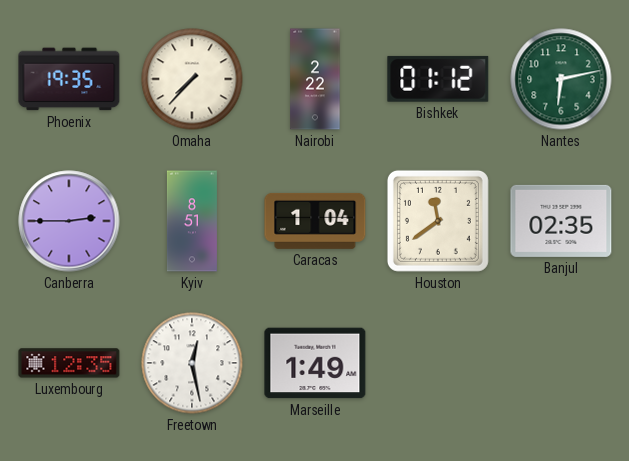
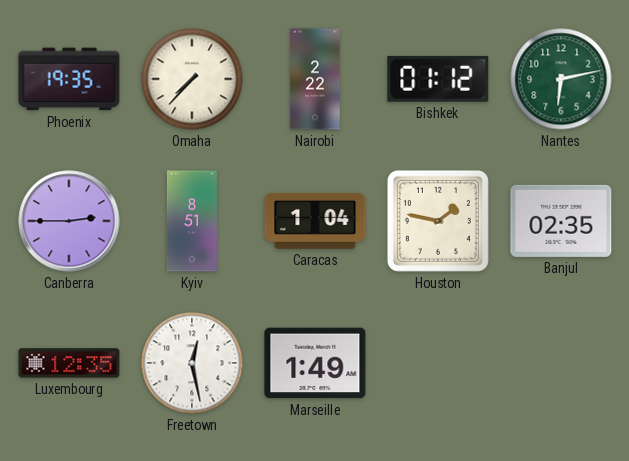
Houston: 11:39 -> 1:47 (438, 221)
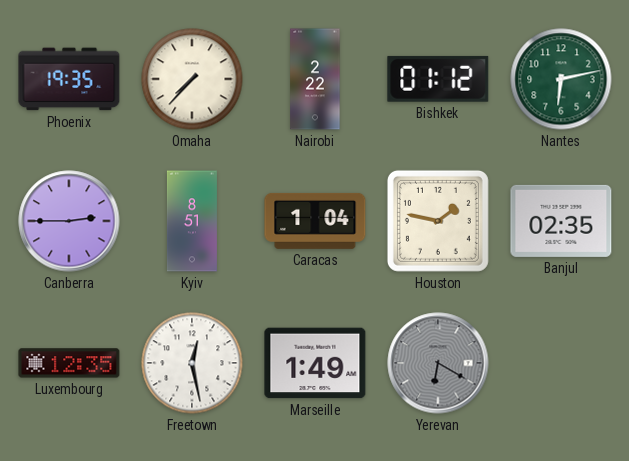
Yerevan: none -> 6:20 (438, 363)
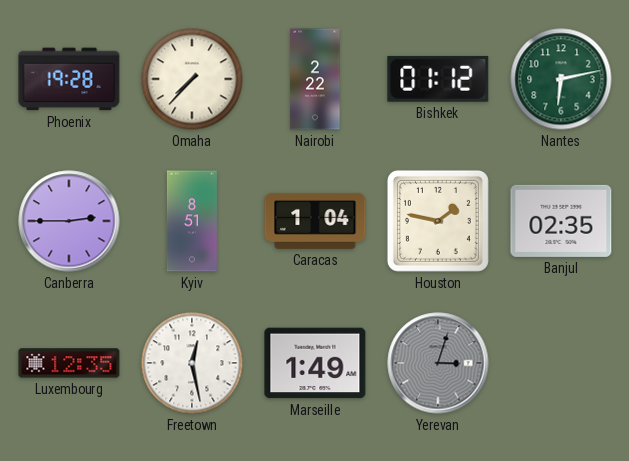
Phoenix: 19:35 -> 19:28 (69, 79)
Yerevan: 6:20 -> 3:03 (438, 363)
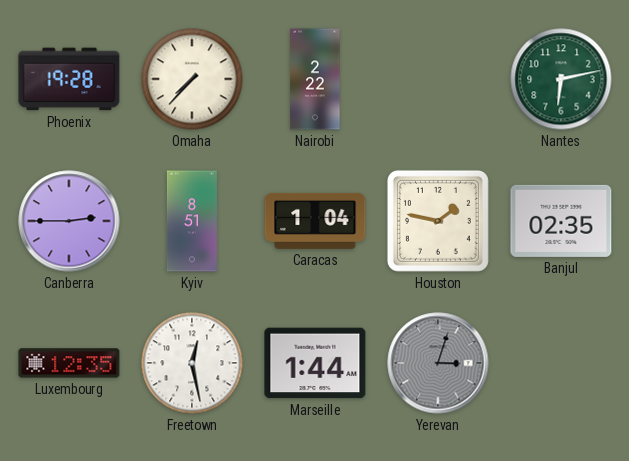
Bishkek: 01:12 -> none (438, 79)
Marseille: 1:49 -> 1:44 (315, 363)
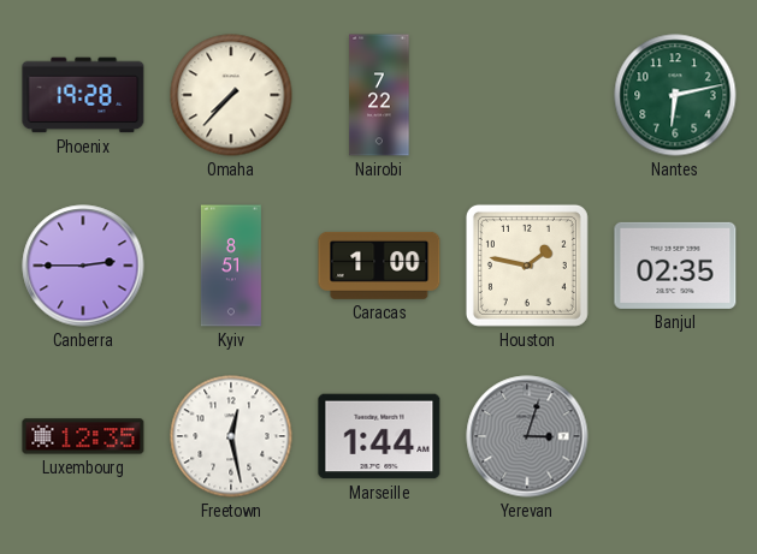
Nairobi: 2:22 -> 7:22 (379, 95)
Caracas: 1:04 -> 1:00 (379, 266)
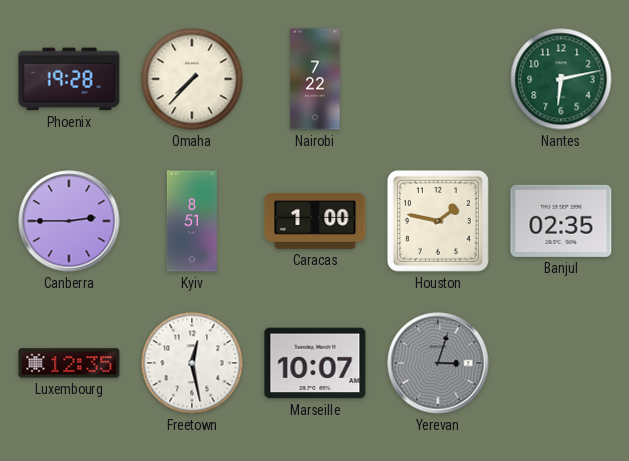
Marseille: 1:44 -> 10:07 (315, 363)
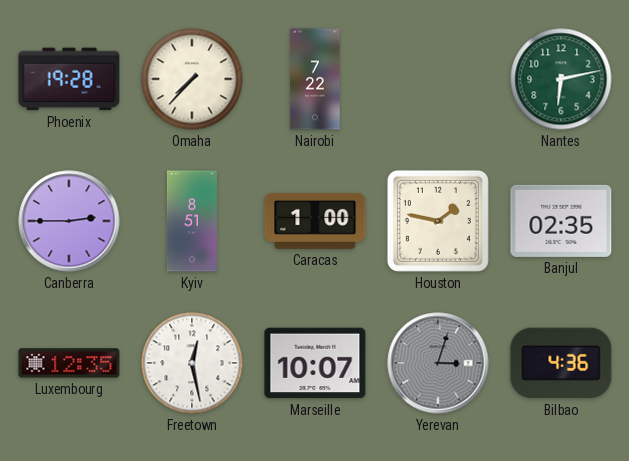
Bilbao: none -> 4:36 (561, 363)
